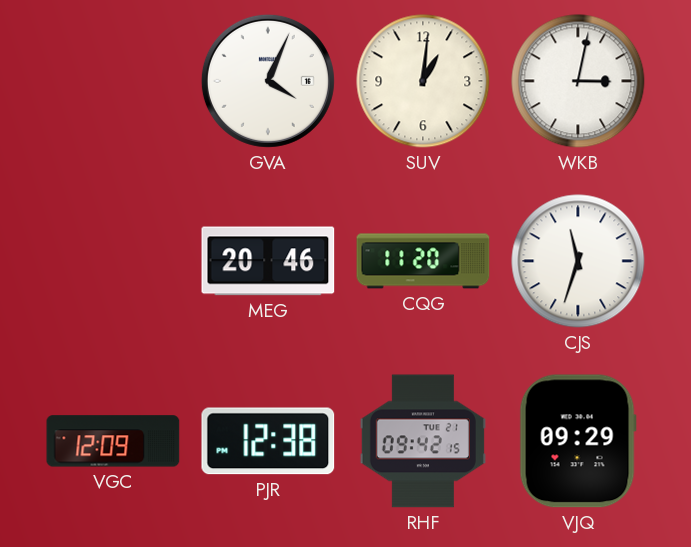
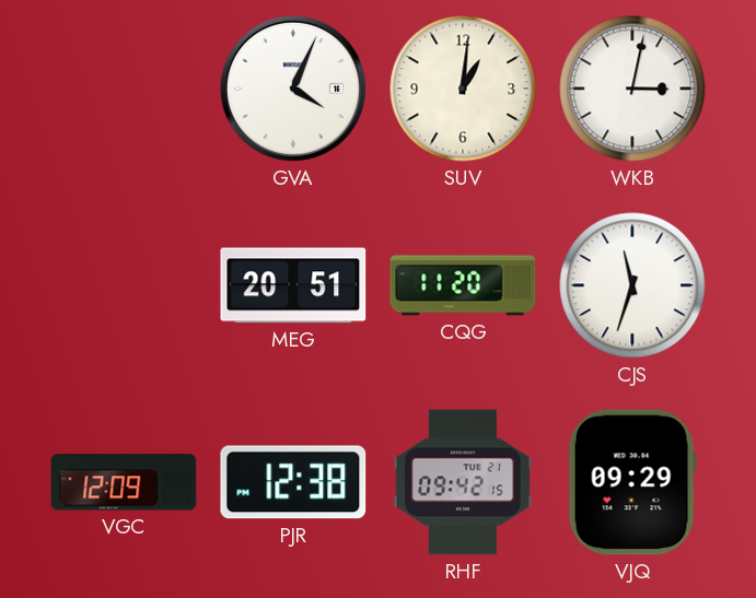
MEG: 20:46 -> 20:51 (293, 285)
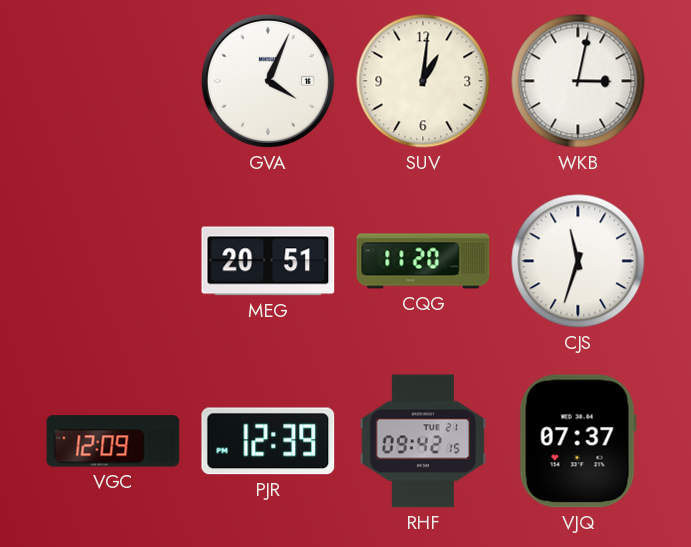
PJR: 12:38 -> 12:39 (268, 441)
VJQ: 09:29 -> 07:37 (578, 441)
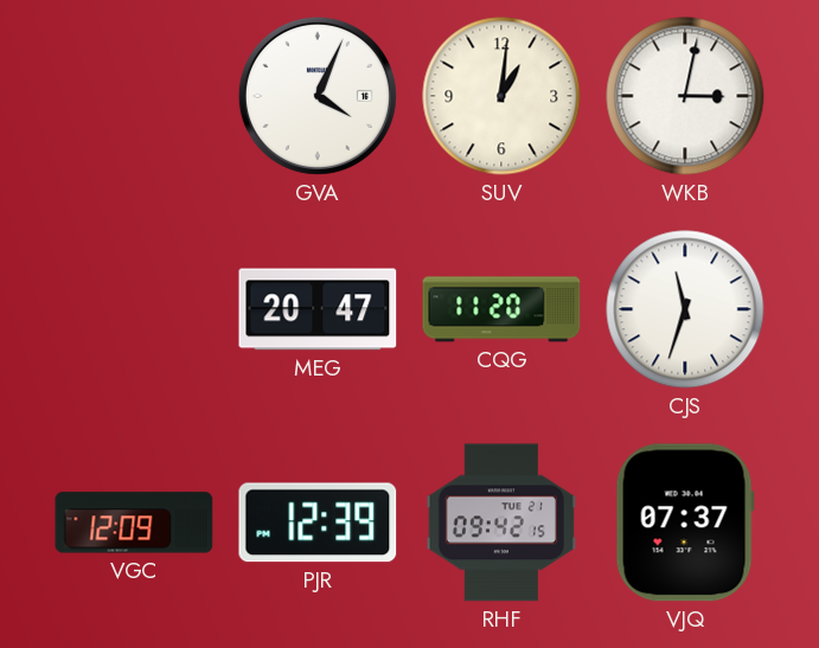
MEG: 20:51 -> 20:47 (318, 309)
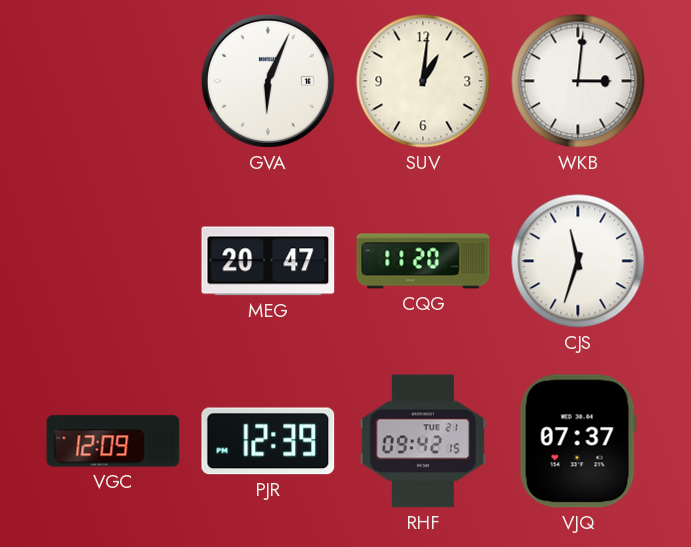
GVA: 4:04 -> 6:04 (268, 81)
WKB: 3:02 -> 3:01 (578, 81)
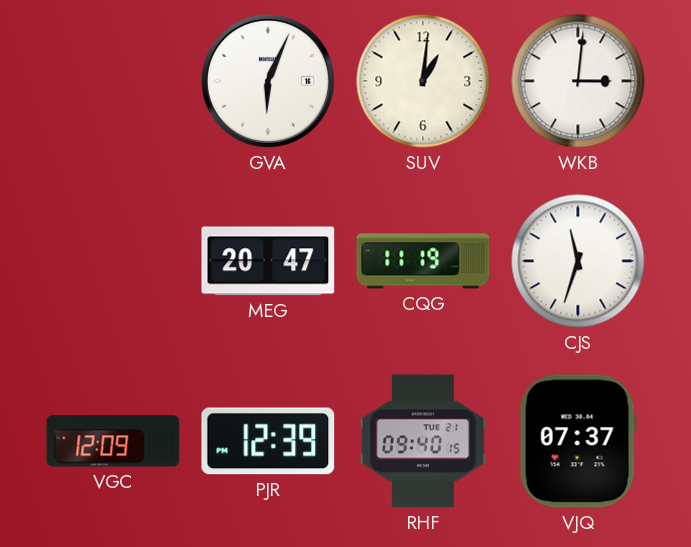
CQG: 11:20 -> 11:19 (423, 261)
RHF: 09:42 -> 09:40 (423, 441)
